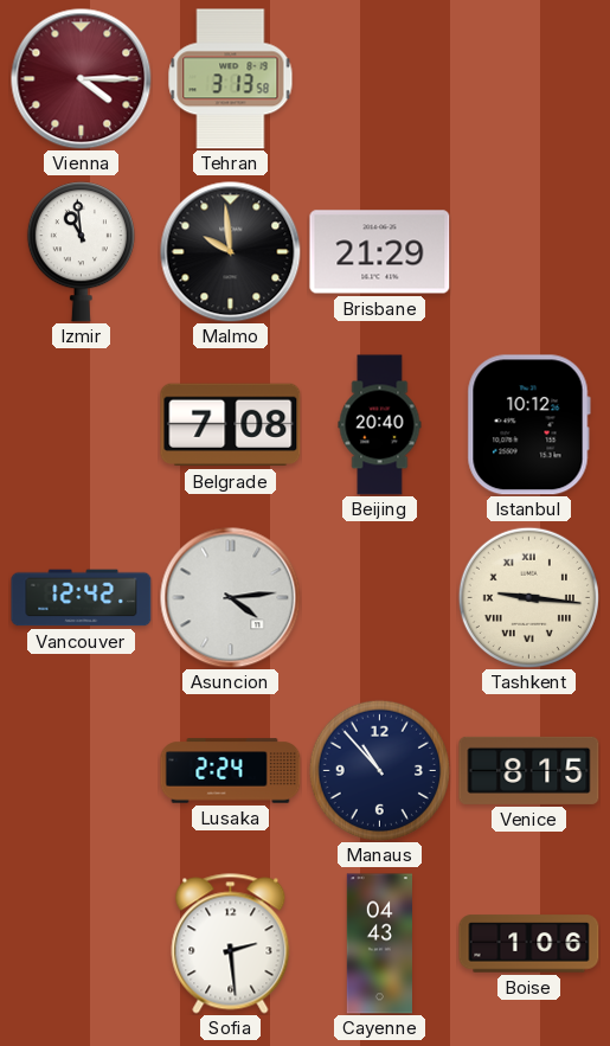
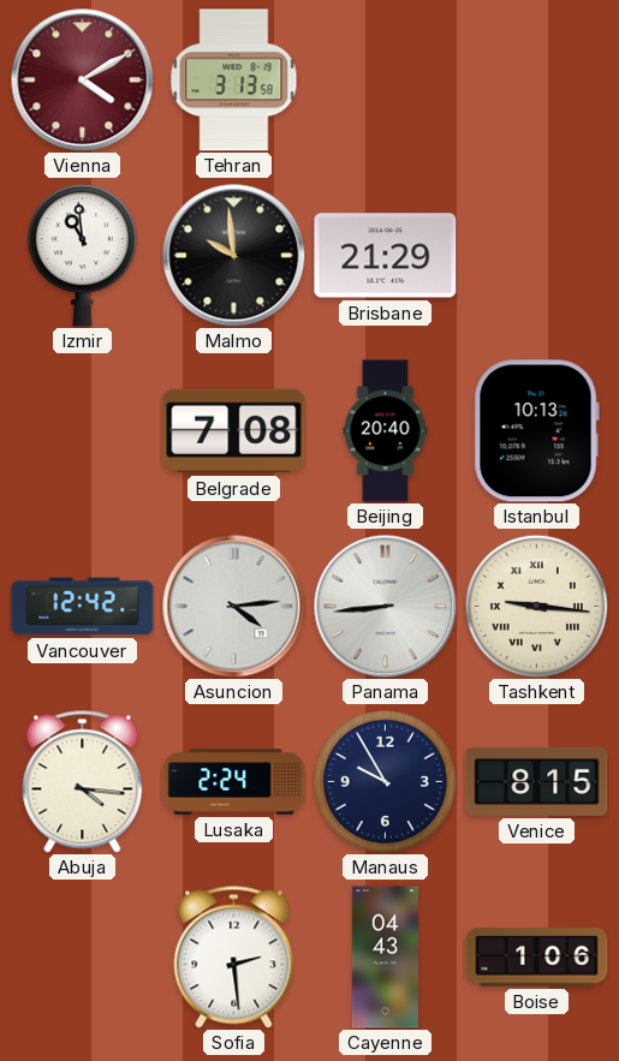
Vienna: 4:15 -> 4:10 (83, 81)
Istanbul: 10:12 -> 10:13 (536, 431)
Panama: none -> 8:44 (386, 607)
Abuja: none -> 4:16 (83, 782)
Manaus: 10:53 -> 9:55 (385, 781)
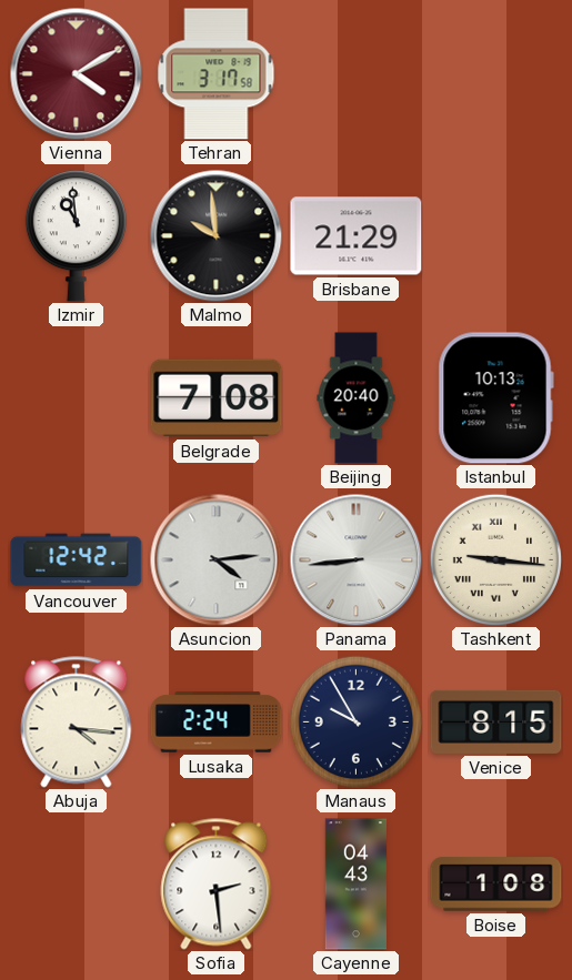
Tehran: 3:13 -> 3:17 (217, 74)
Boise: 1:06 -> 1:08 (496, 885)
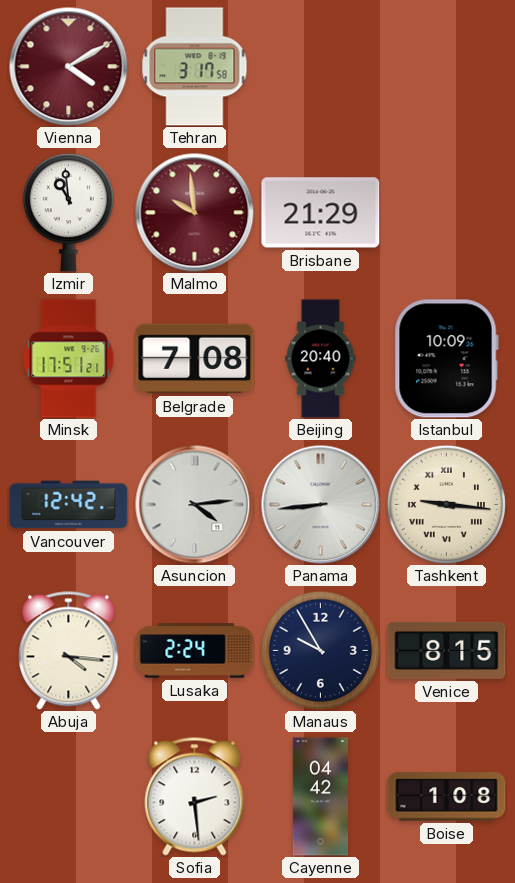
Malmo dial: black -> burgundy (195, 213)
Minsk: none -> 17:51 (69, 359)
Istanbul: 10:13 -> 10:09 (446, 359)
Cayenne: 04:43 -> 04:42 (320, 797)
